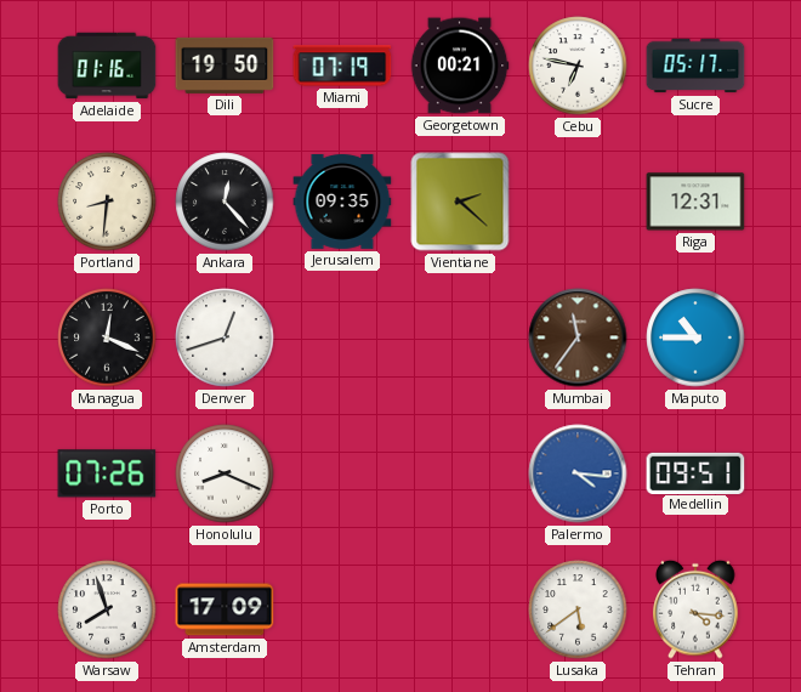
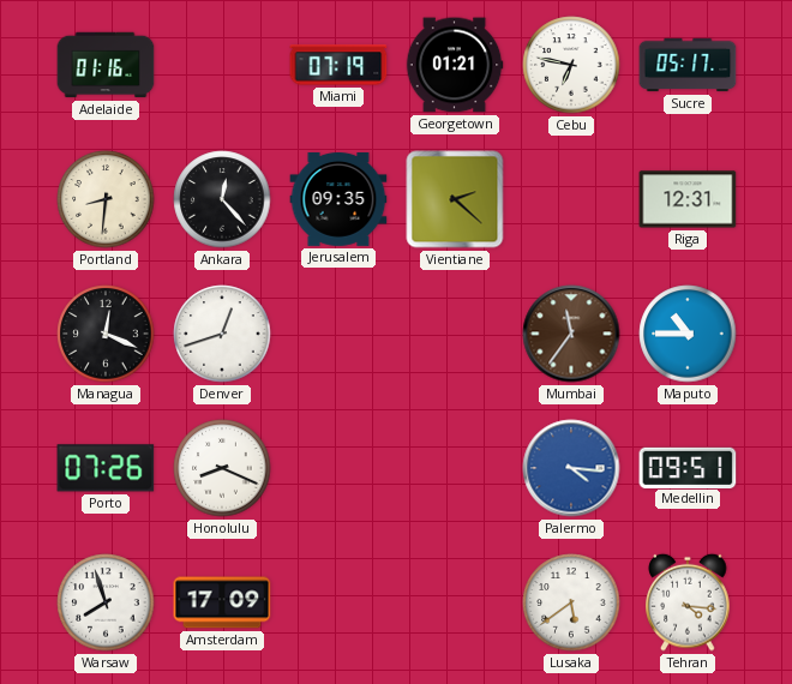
Dili: 19:50 -> none (225, 66)
Georgetown: 00:21 -> 01:21 (455, 65)
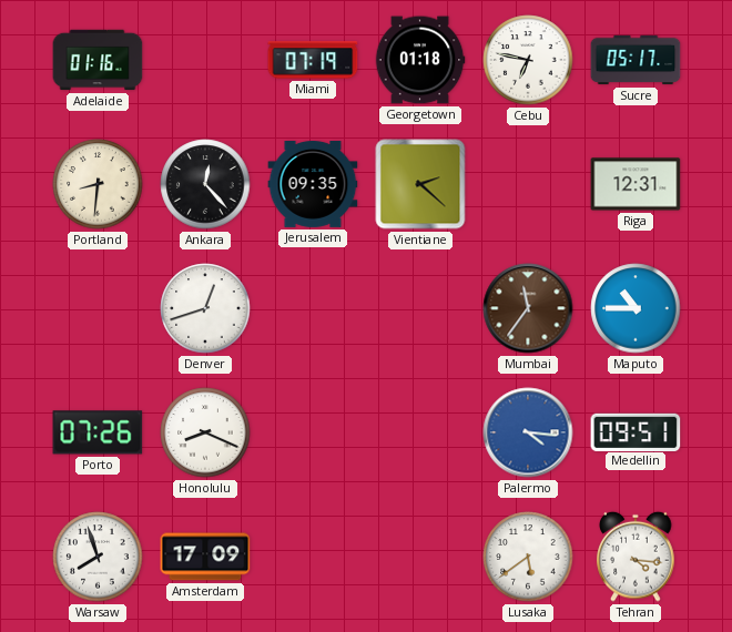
Georgetown: 01:21 -> 01:18 (420, 60)
Managua: 12:19 -> none (106, 334)
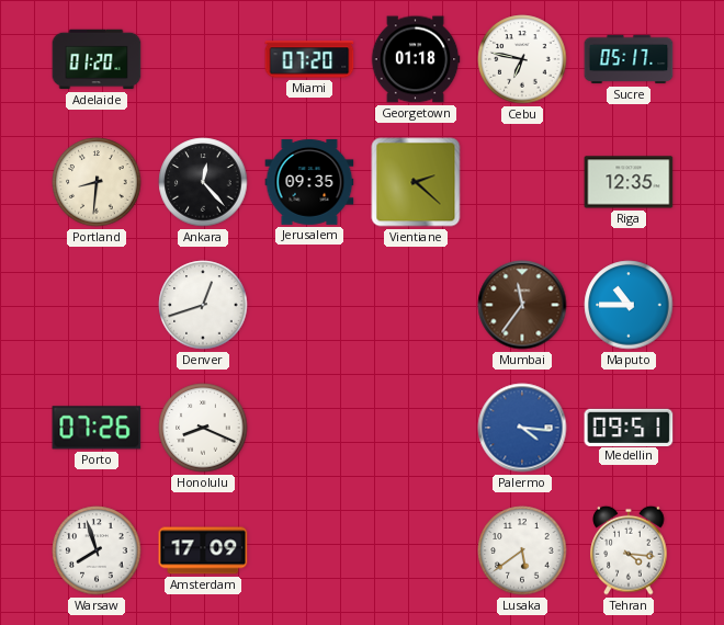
Adelaide: 01:16 -> 01:20 (97, 59)
Miami: 07:19 -> 07:20 (309, 59)
Riga: 12:31 -> 12:35 (629, 182)
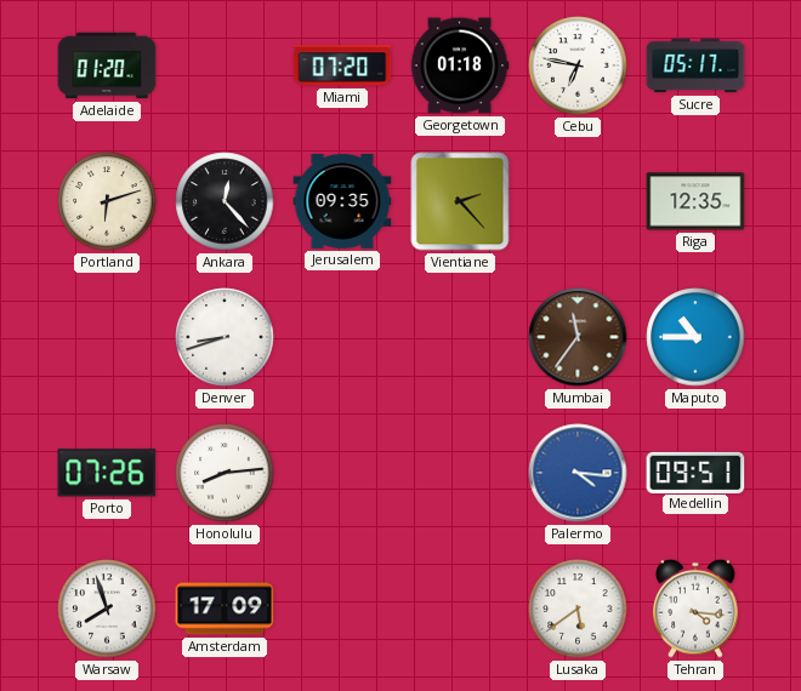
Portland: 8:31 -> 6:12 (107, 201)
Vientiane: 2:22 -> 2:23 (460, 201)
Denver: 12:42 -> 8:42 (225, 337)
Honolulu: 8:19 -> 8:14 (225, 473)
